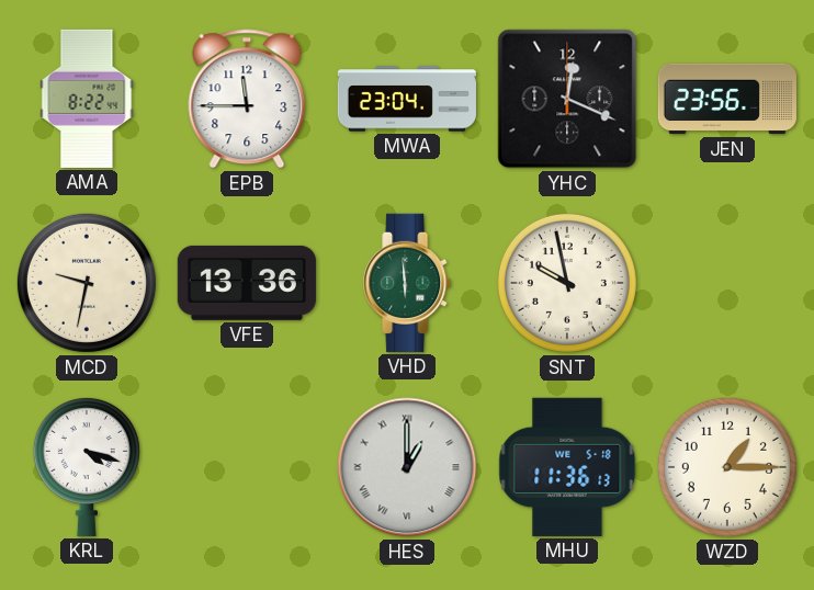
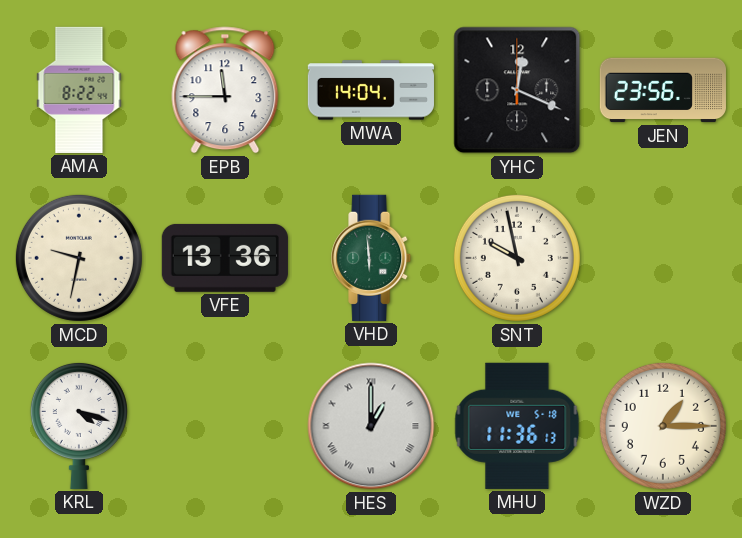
MWA: 23:04 -> 14:04 (371, 90)
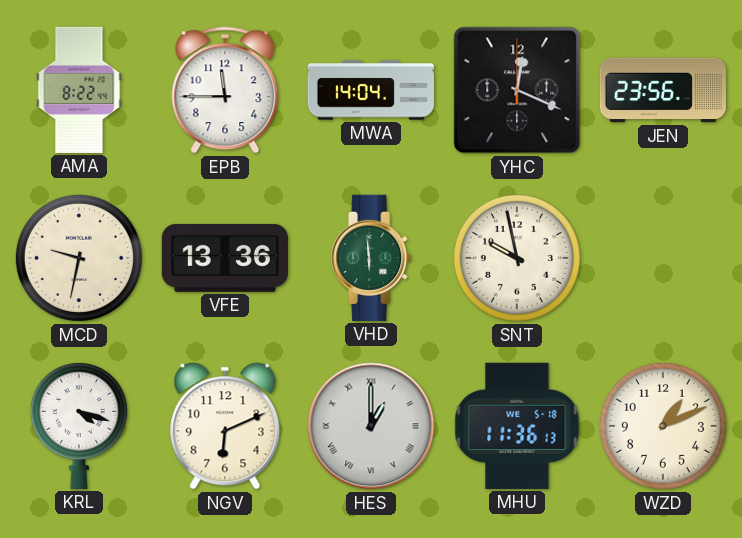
NGV: none -> 6:11 (225, 426)
WZD: 1:15 -> 1:11 (663, 426)
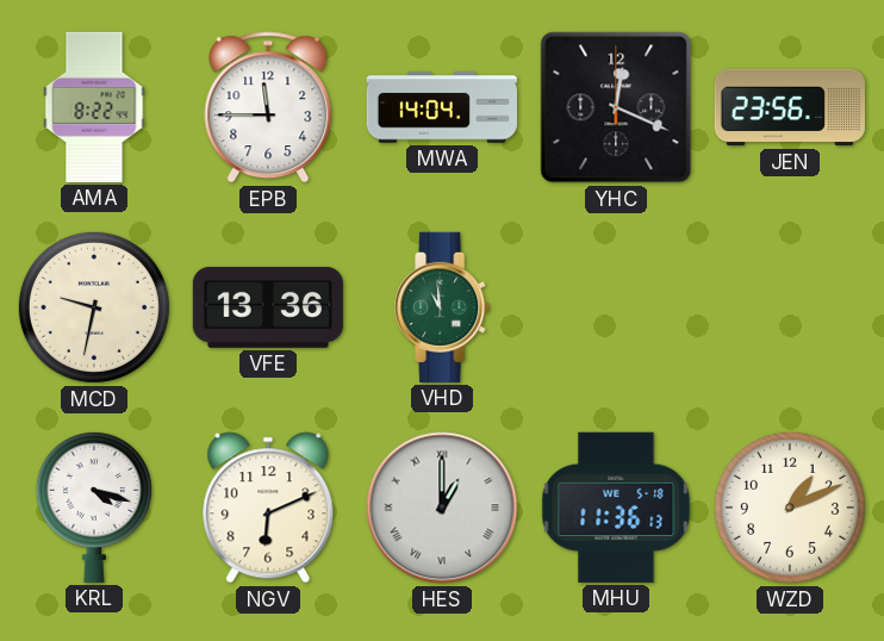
VHD: 5:59 -> 10:59 (443, 307)
SNT: 9:58 -> none (517, 258)
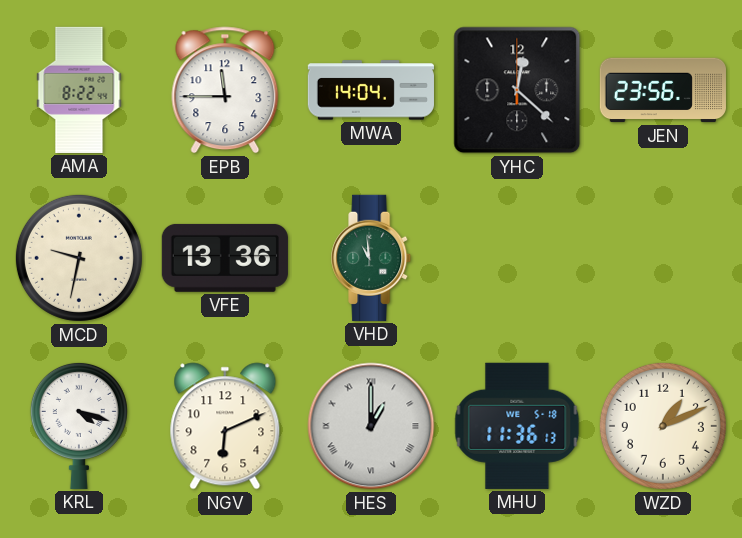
YHC: 12:19 -> 12:22 (517, 90)
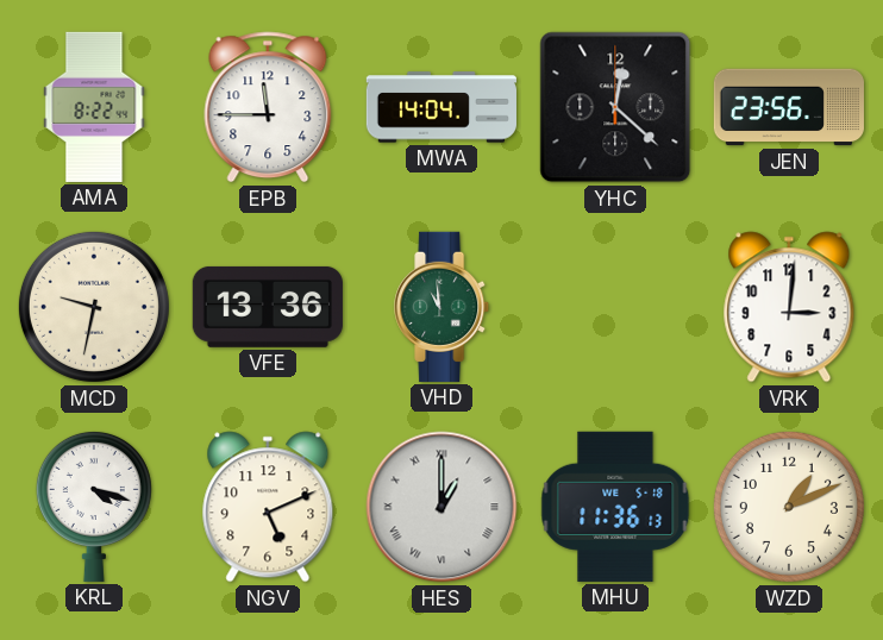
VRK: none -> 3:01 (789, 307)
NGV: 6:11 -> 5:11 (268, 507)
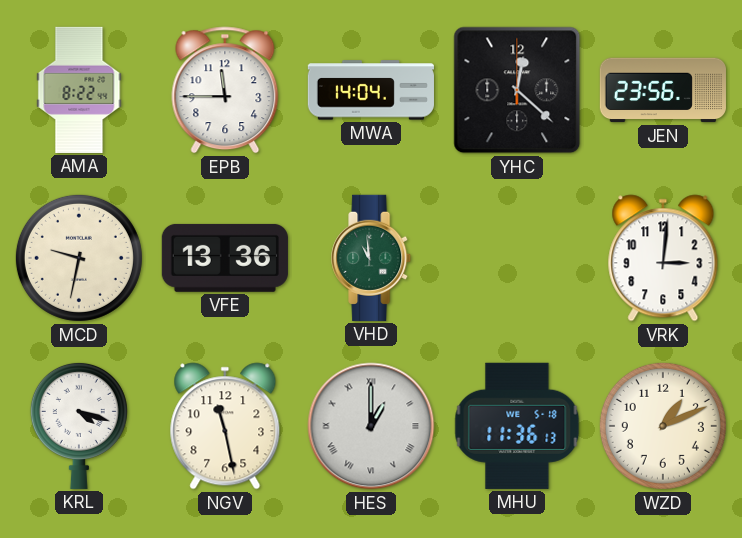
NGV: 5:11 -> 11:28 (225, 426)
